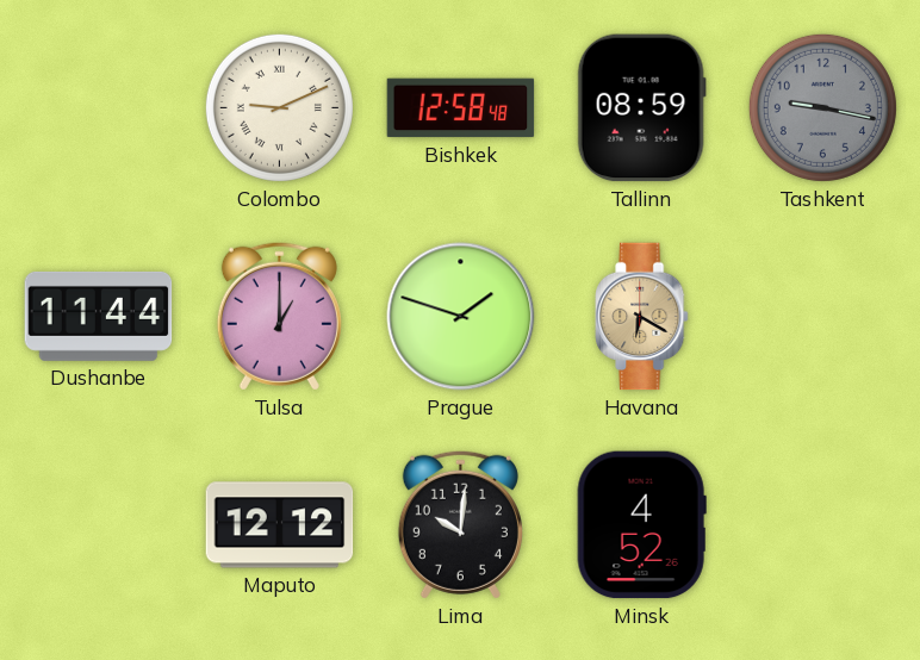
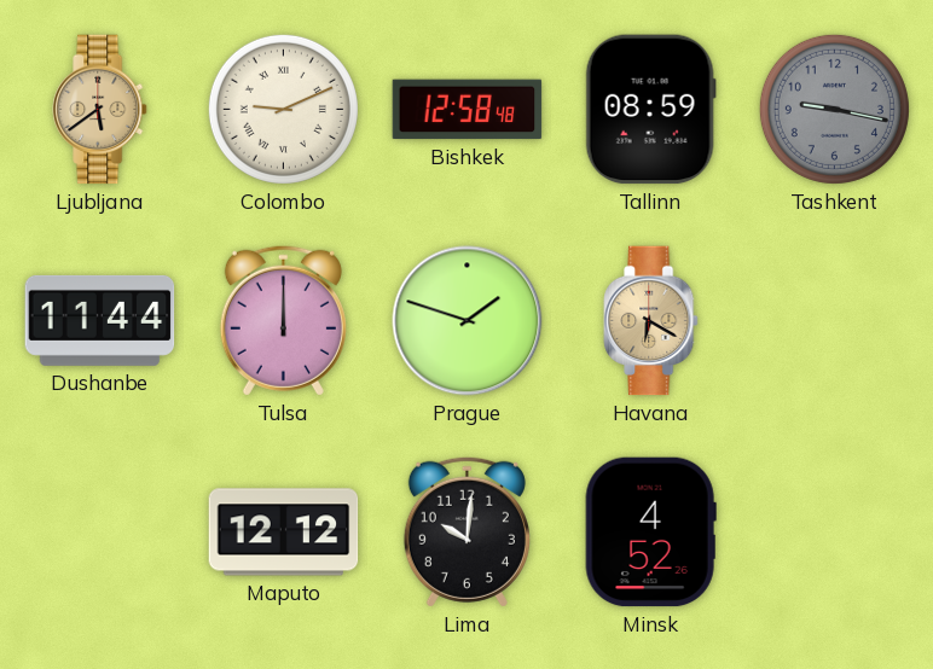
Ljubljana: none -> 5:39 (100, 110)
Tulsa: 1:00 -> 12:00 (283, 320)
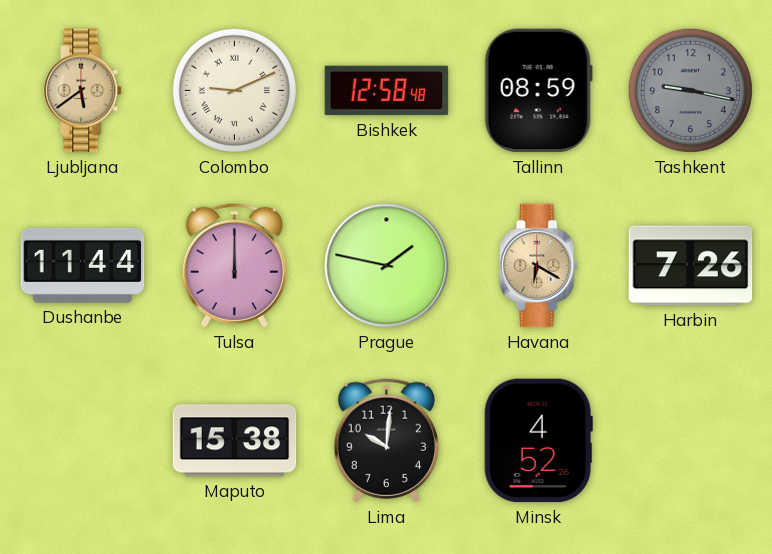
Prague: 1:48 -> 1:47 (387, 266)
Harbin: none -> 7:26 (691, 266)
Maputo: 12:12 -> 15:38 (235, 441)
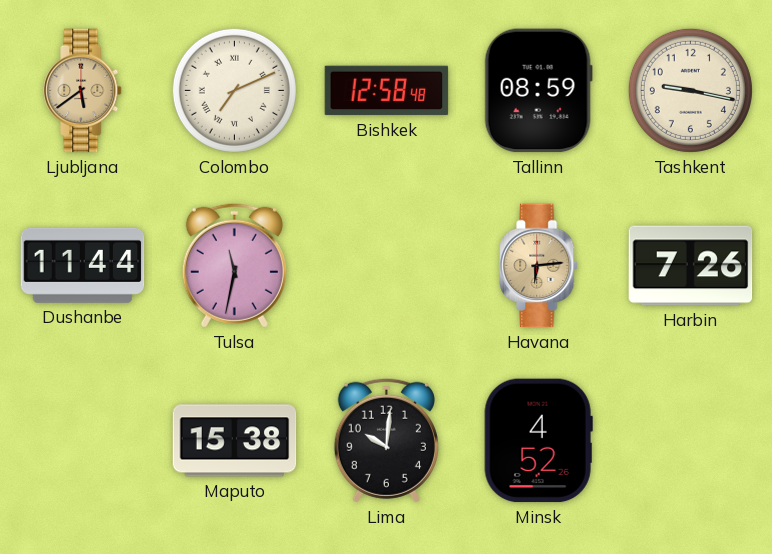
Colombo: 9:11 -> 7:11 (234, 90)
Tashkent dial: grey -> cream (690, 90)
Tulsa: 12:00 -> 11:32 (234, 265)
Prague: 1:47 -> none (387, 266)
Havana: 6:20 -> 6:14 (539, 266)
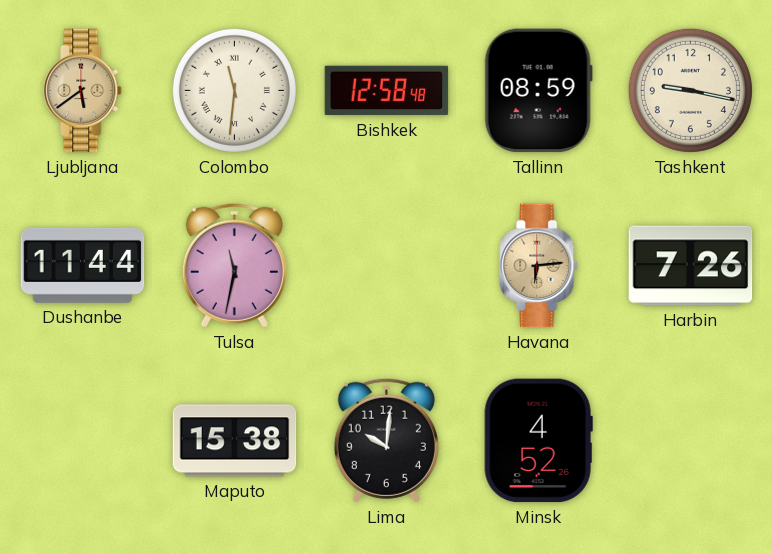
Colombo: 7:11 -> 11:31 (234, 90)
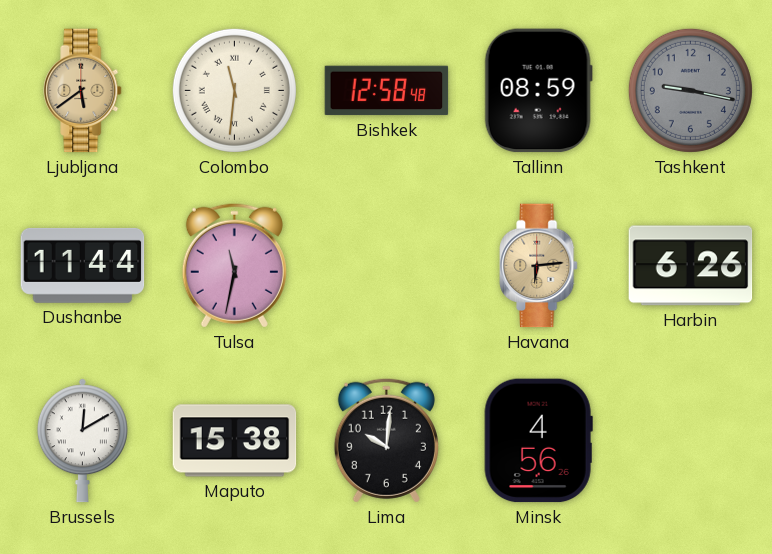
Tashkent dial: cream -> grey (690, 90)
Harbin: 7:26 -> 6:26 (691, 266)
Brussels: none -> 12:10 (82, 441)
Minsk: 4:52 -> 4:56 (538, 441)
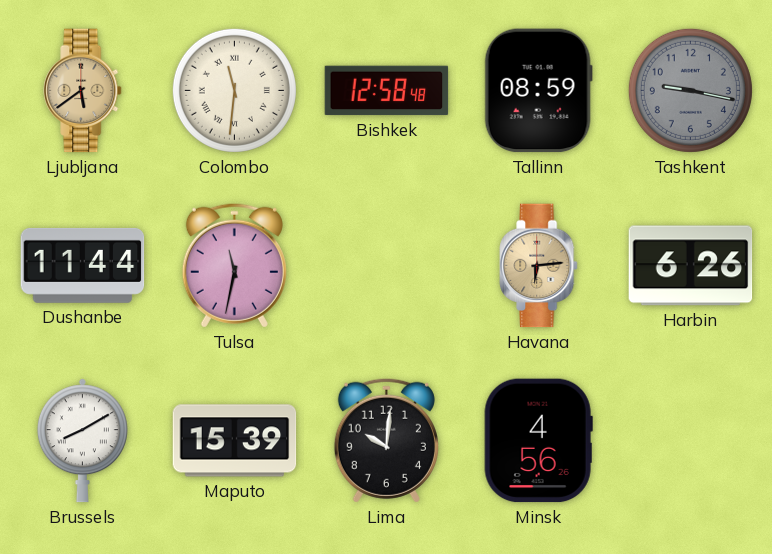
Brussels: 12:10 -> 8:10 (82, 441)
Maputo: 15:38 -> 15:39 (235, 441)
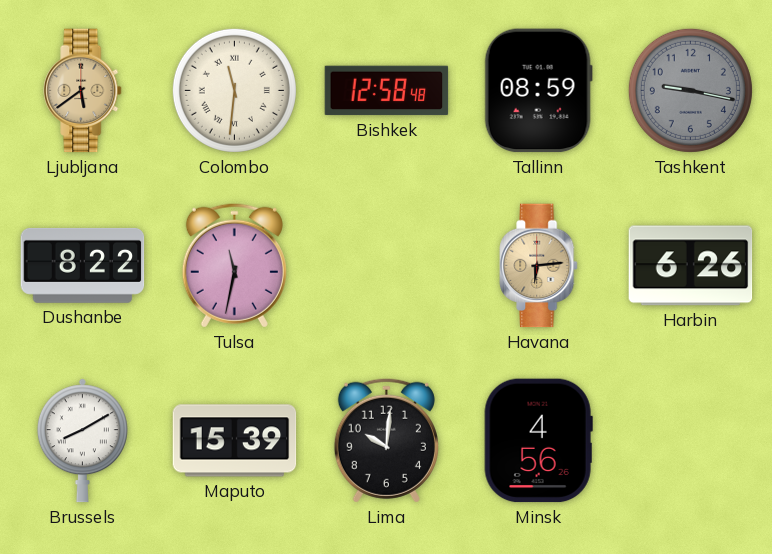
Dushanbe: 11:44 -> 8:22 (83, 265)
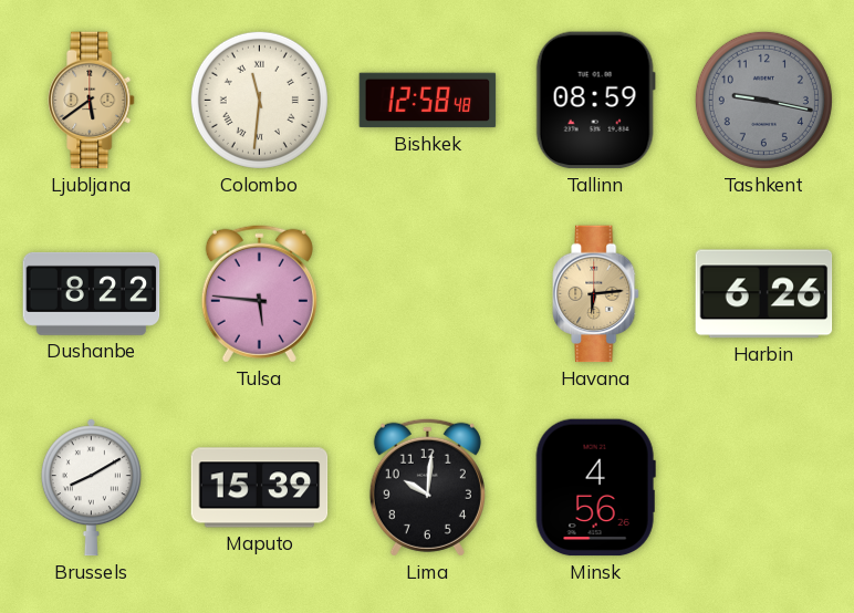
Tulsa: 11:32 -> 5:46 (259, 293)
